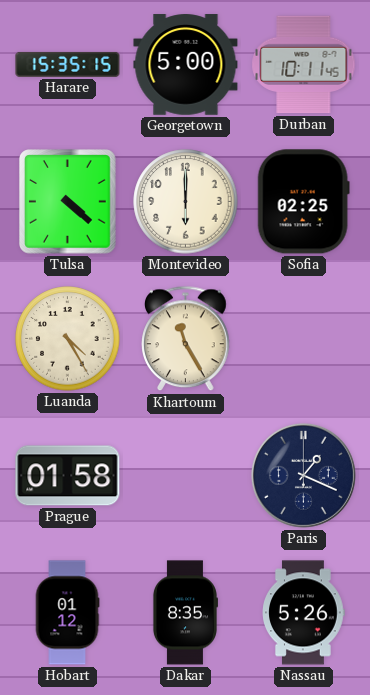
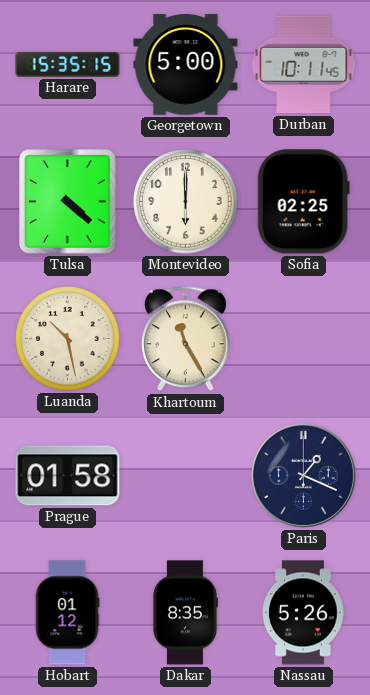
Luanda: 4:25 -> 10:28 (68, 339)
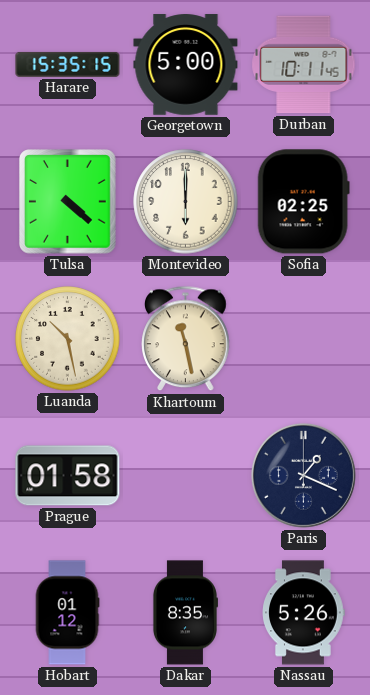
Khartoum: 11:25 -> 11:28 (186, 339)
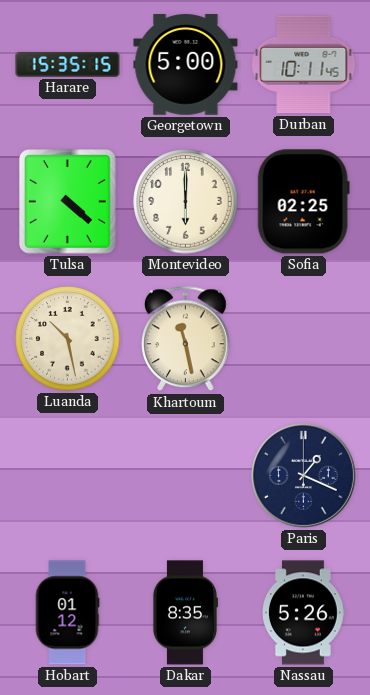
Prague: 01:58 -> none (68, 476)
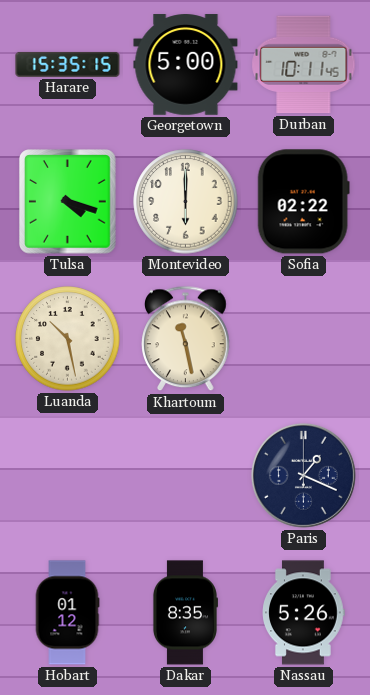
Tulsa: 4:22 -> 4:18 (68, 202)
Sofia: 02:25 -> 02:22 (303, 202)
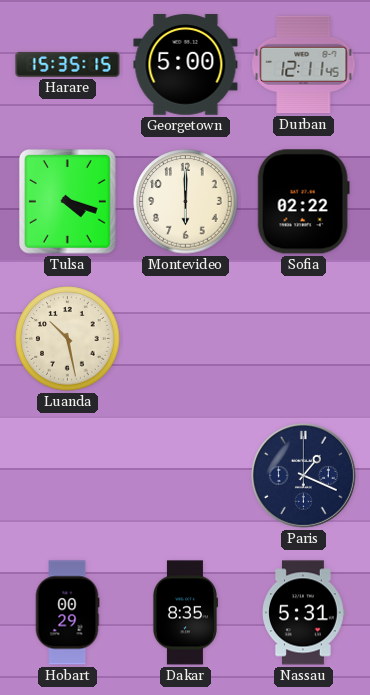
Durban: 10:11 -> 12:11 (304, 65)
Khartoum: 11:28 -> none (186, 339)
Hobart: 01:12 -> 00:29 (67, 613)
Nassau: 5:26 -> 5:31 (304, 613)
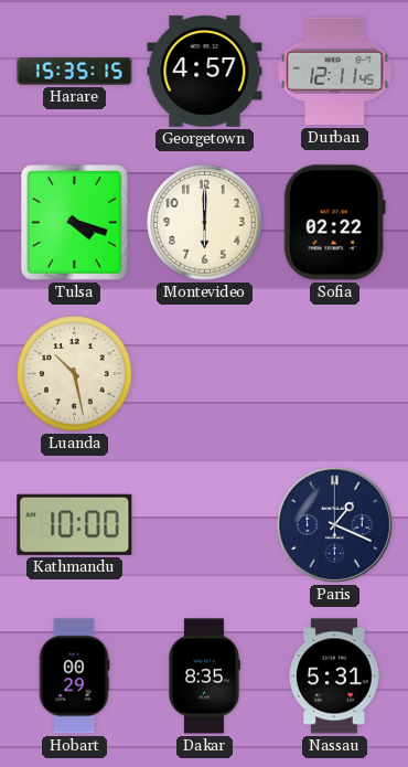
Georgetown: 5:00 -> 4:57 (205, 72)
Kathmandu: none -> 10:00 (75, 524)
